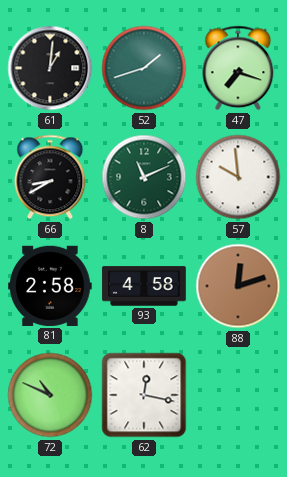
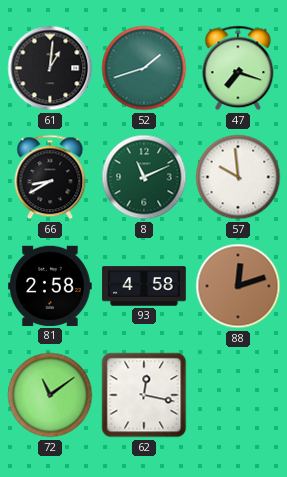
72: 10:49 -> 11:09 (50, 395)
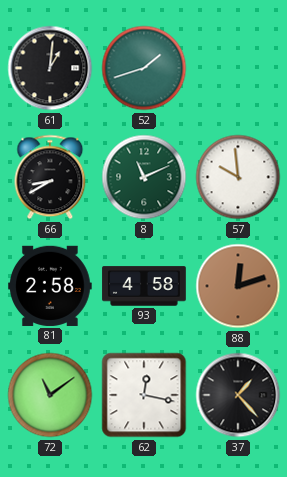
47: 7:18 -> none (238, 68)
37: none -> 1:23 (238, 395)
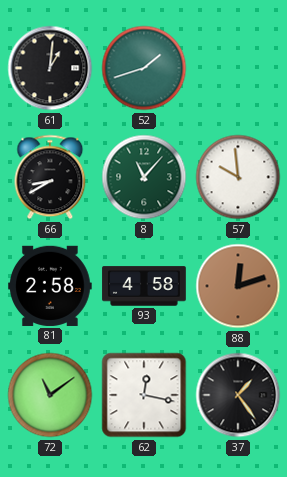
8: 11:11 -> 11:07 (144, 177)
37: 1:23 -> 1:24 (238, 395)
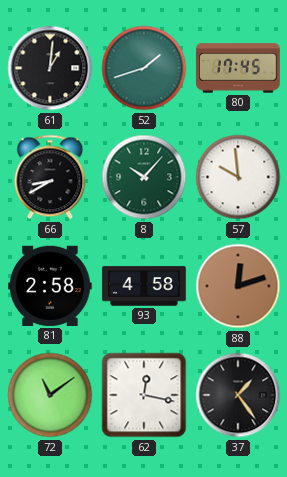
80: none -> 17:45 (238, 68)
8: 11:07 -> 10:07 (144, 177)
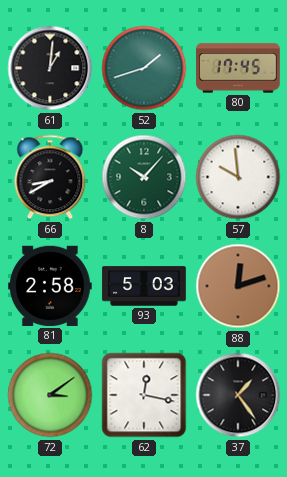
93: 4:58 -> 5:03 (144, 286)
72: 11:09 -> 3:09 (50, 395)
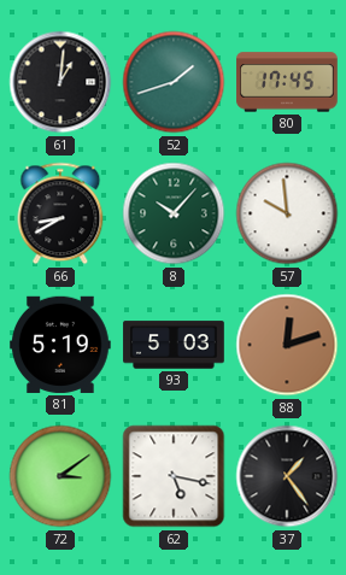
81: 2:58 -> 5:19 (61, 345)
62: 12:17 -> 5:17 (174, 476)
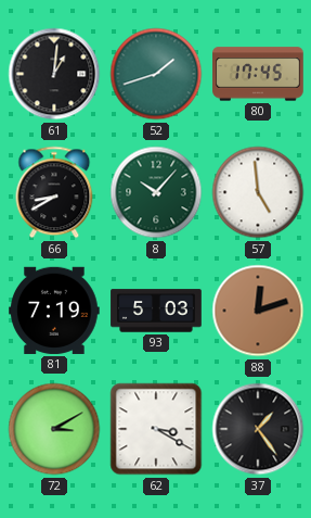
57: 9:59 -> 4:59 (258, 192)
81: 5:19 -> 7:19 (55, 311)
72: 3:09 -> 3:10 (54, 429)
62: 5:17 -> 3:20 (156, 429)
